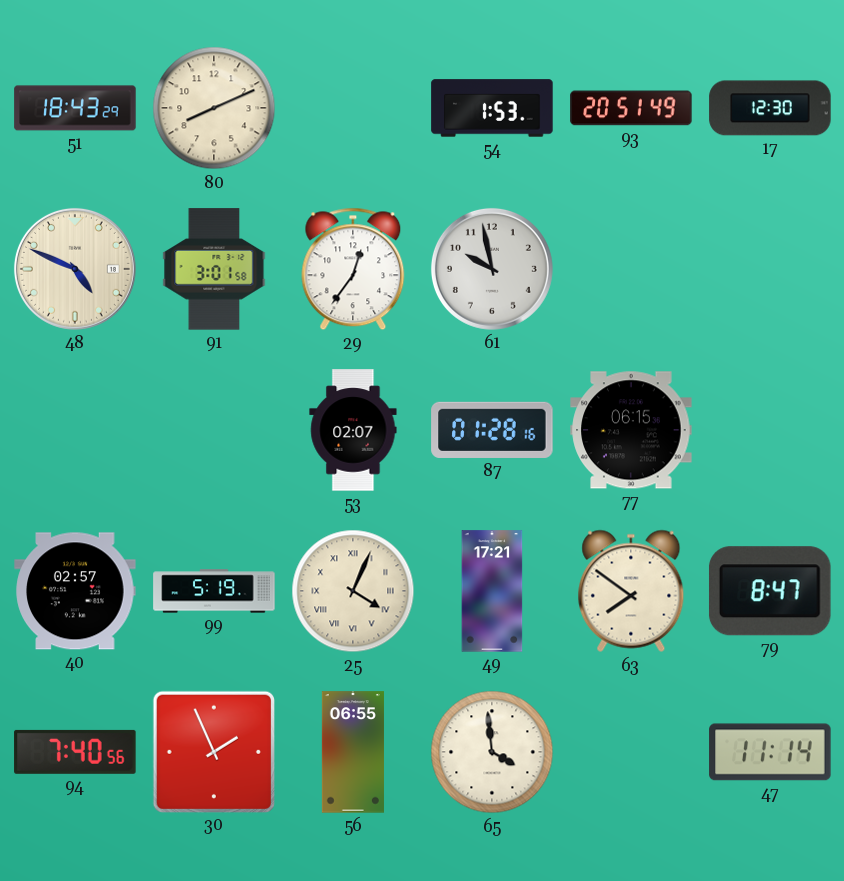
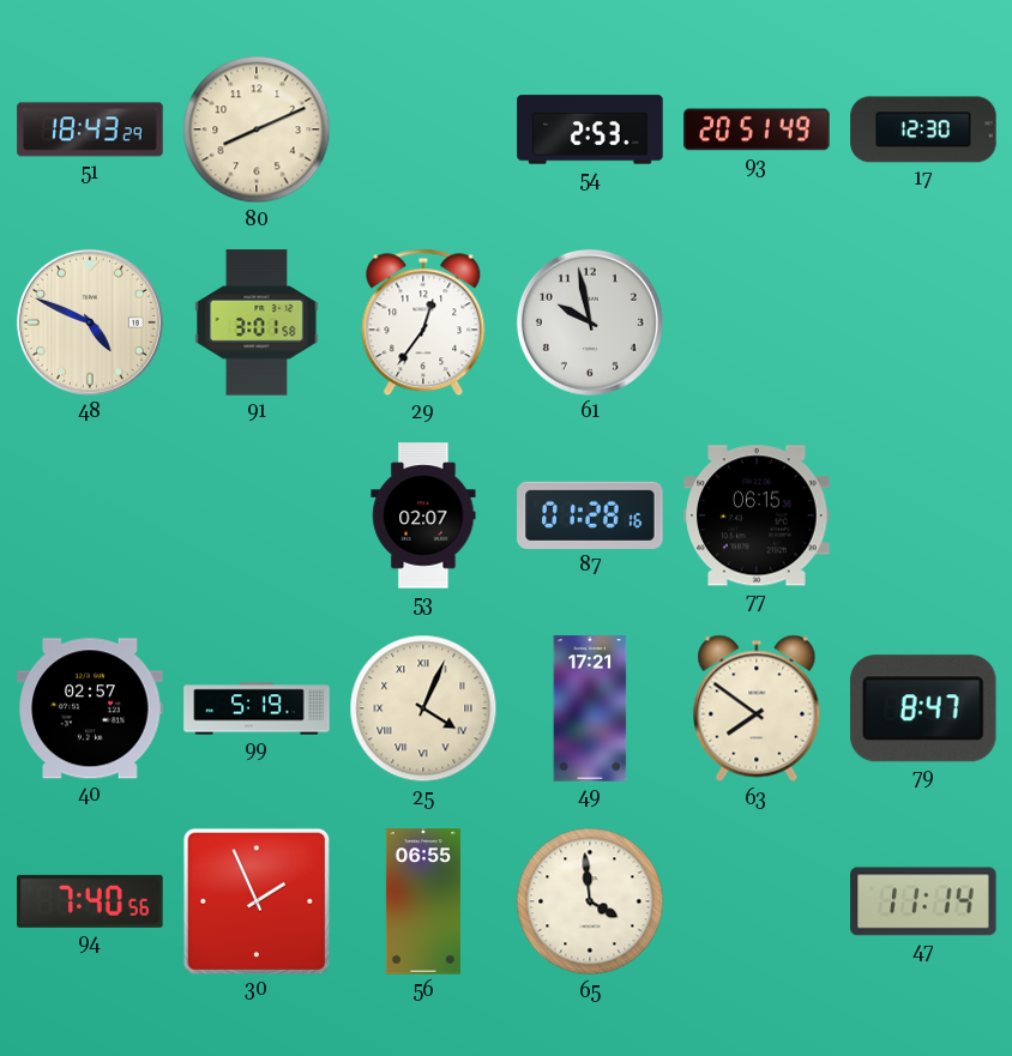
54: 1:53 -> 2:53 (590, 129)
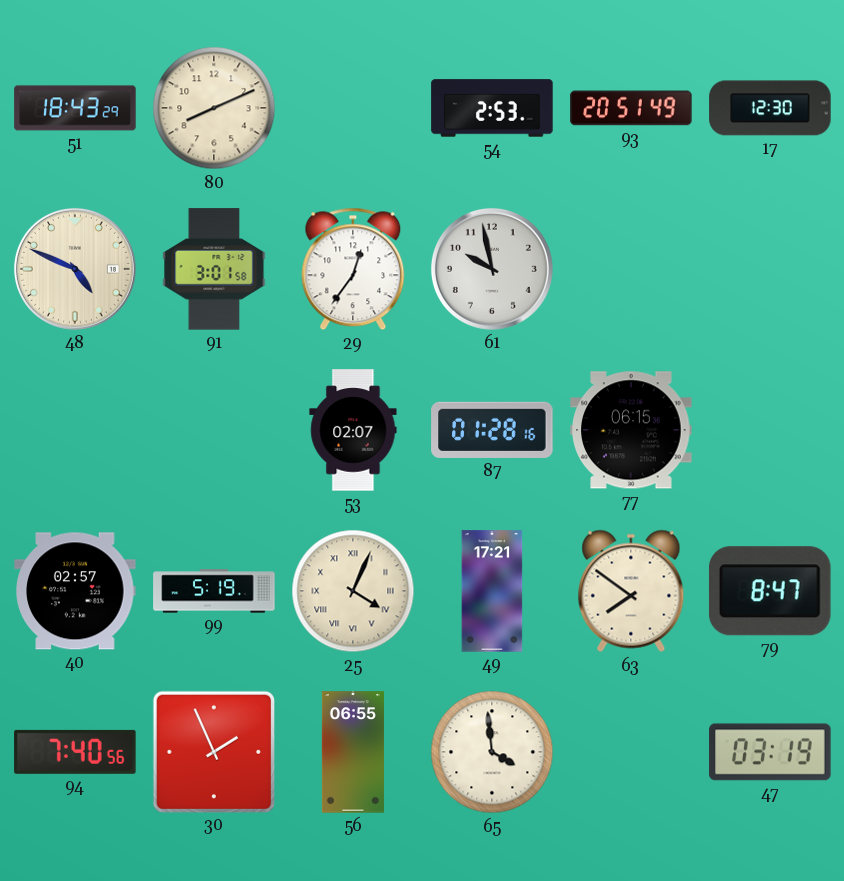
47: 11:14 -> 03:19 (770, 752)
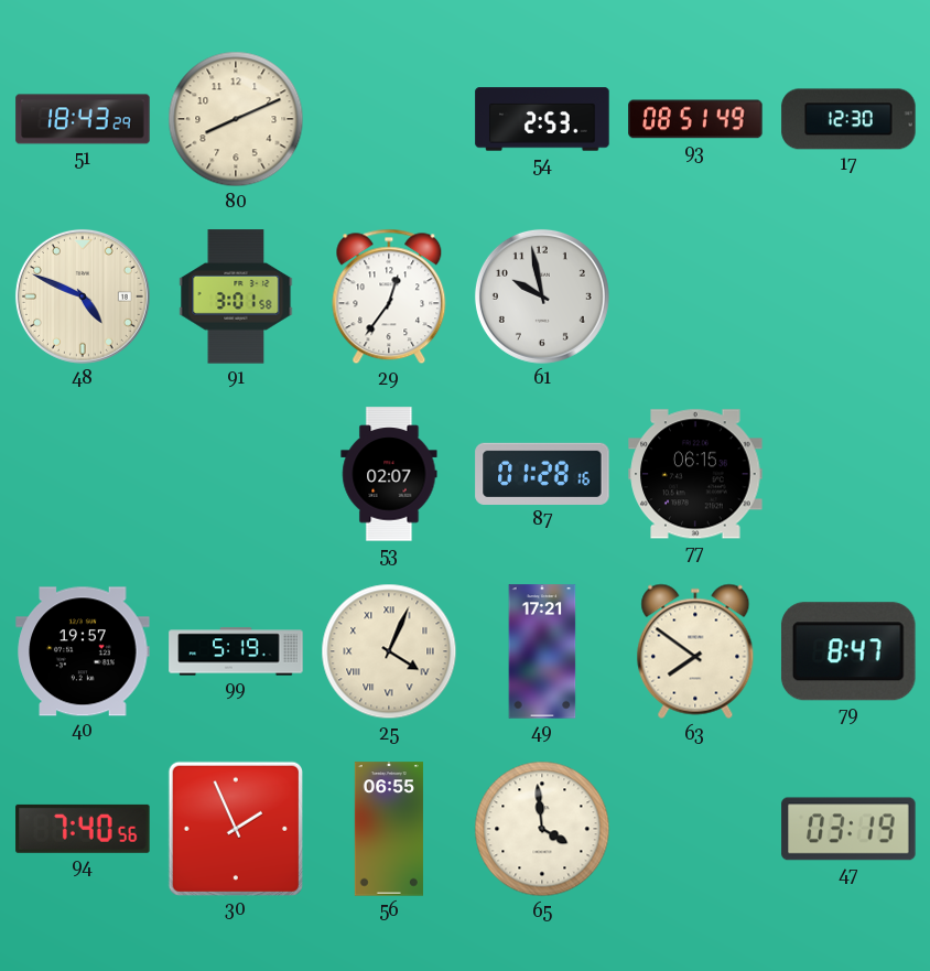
93: 20:51 -> 08:51 (695, 119)
40: 02:57 -> 19:57 (83, 651)
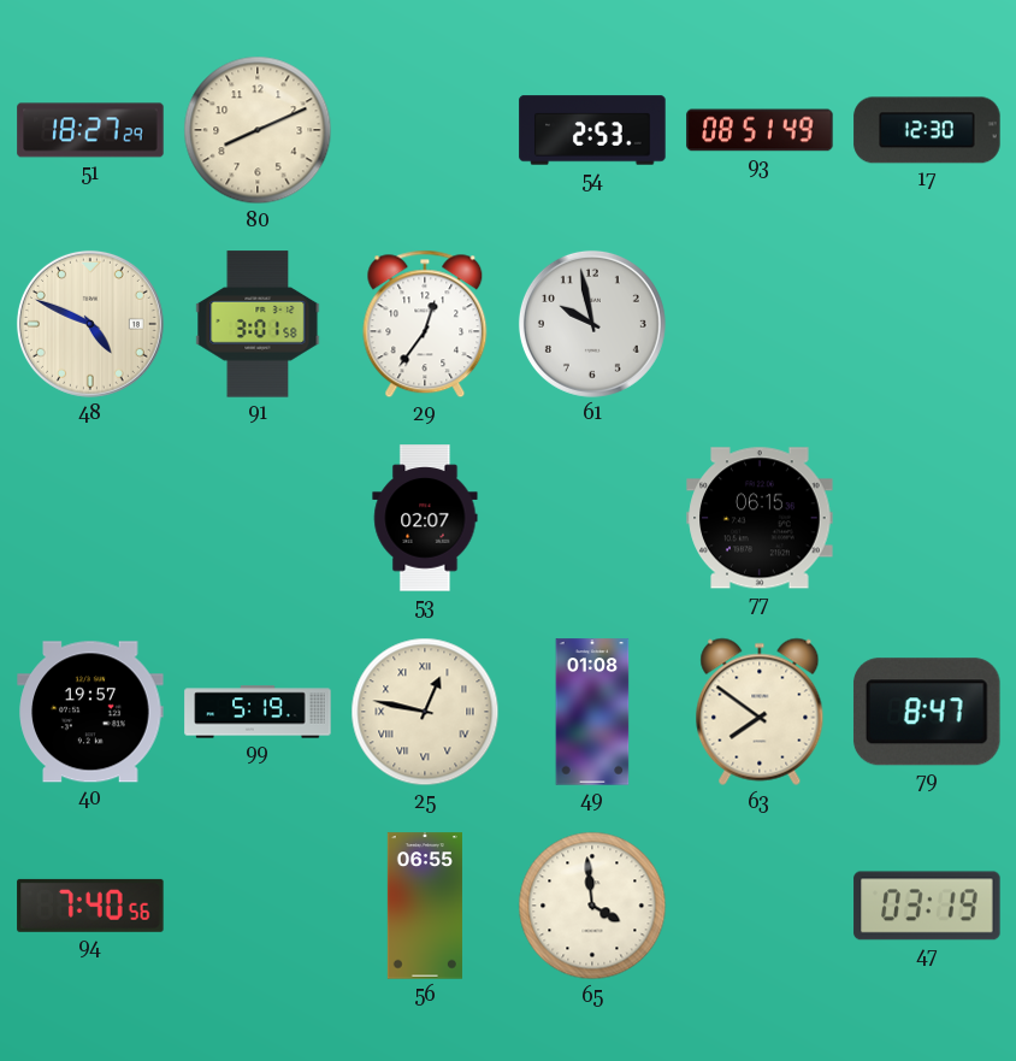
51: 18:43 -> 18:27 (90, 130)
87: 01:28 -> none (542, 474)
25: 4:04 -> 12:47 (425, 712)
49: 17:21 -> 01:08 (592, 712)
30: 1:56 -> none (235, 828)
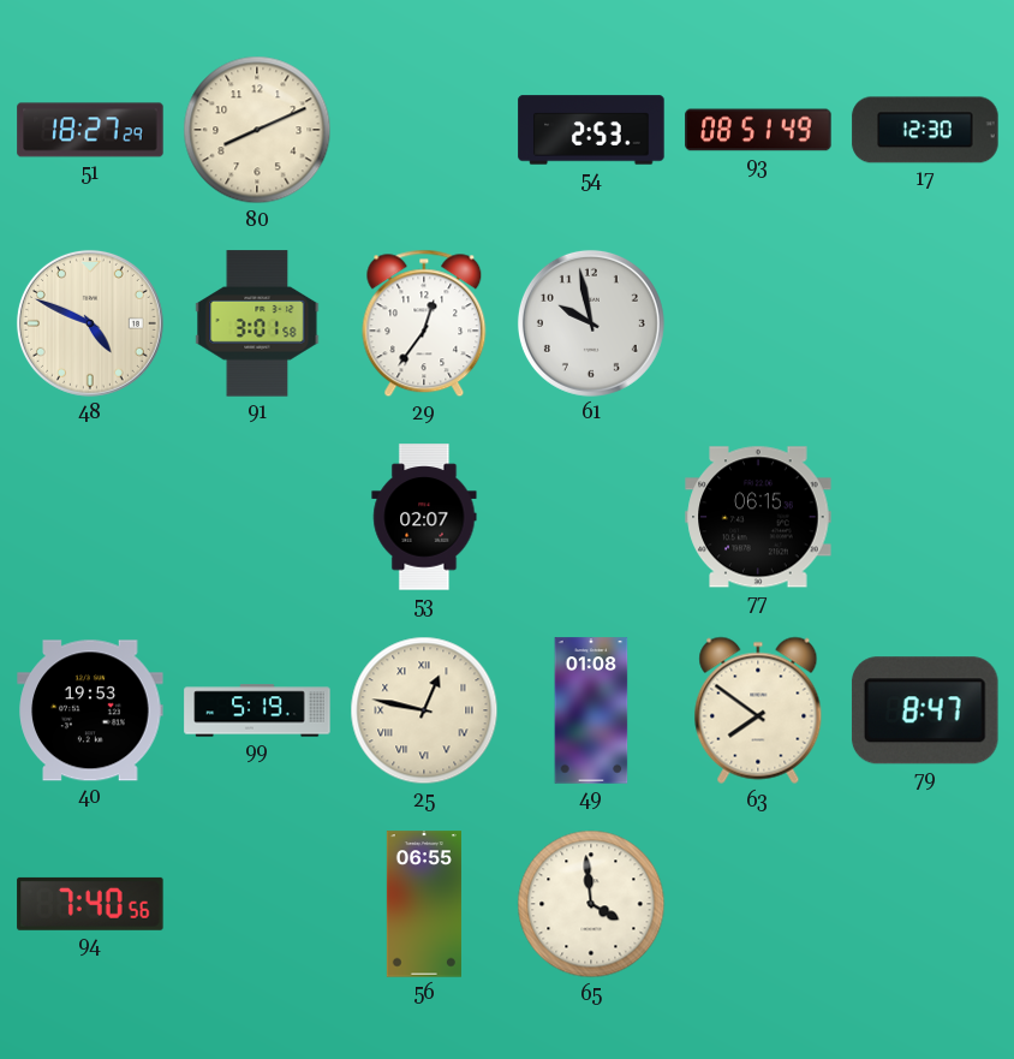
40: 19:57 -> 19:53 (90, 710)
47: 03:19 -> none (927, 906)
